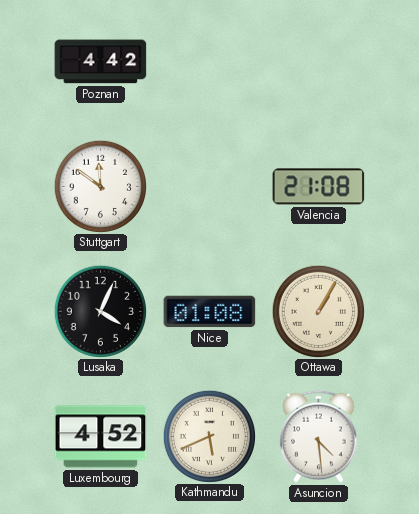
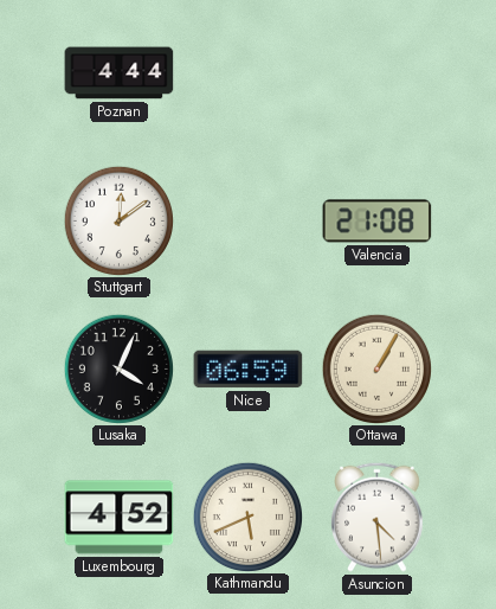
Poznan: 4:42 -> 4:44 (120, 73)
Stuttgart: 11:51 -> 12:09 (118, 220)
Nice: 01:08 -> 06:59 (249, 370)
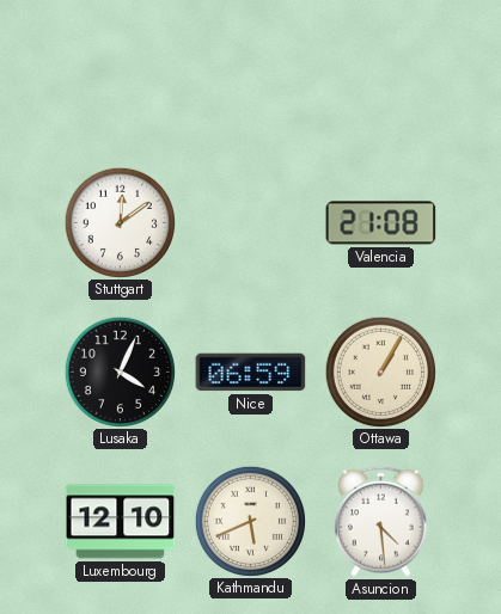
Poznan: 4:44 -> none (120, 73)
Luxembourg: 4:52 -> 12:10 (121, 522)
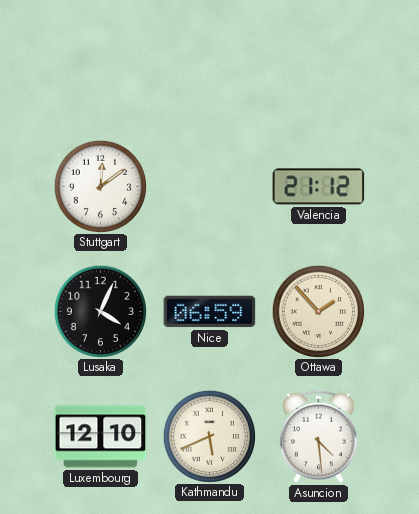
Valencia: 21:08 -> 21:12 (319, 187)
Ottawa: 1:05 -> 1:53 (318, 311)
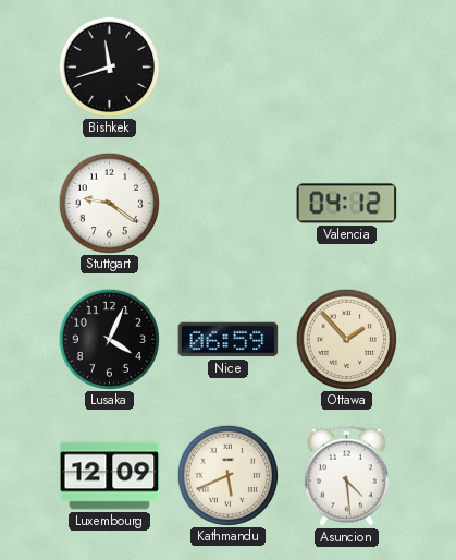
Bishkek: none -> 11:42 (109, 66)
Stuttgart: 12:09 -> 9:21 (109, 203)
Valencia: 21:12 -> 04:12 (347, 204)
Luxembourg: 12:10 -> 12:09 (110, 476)
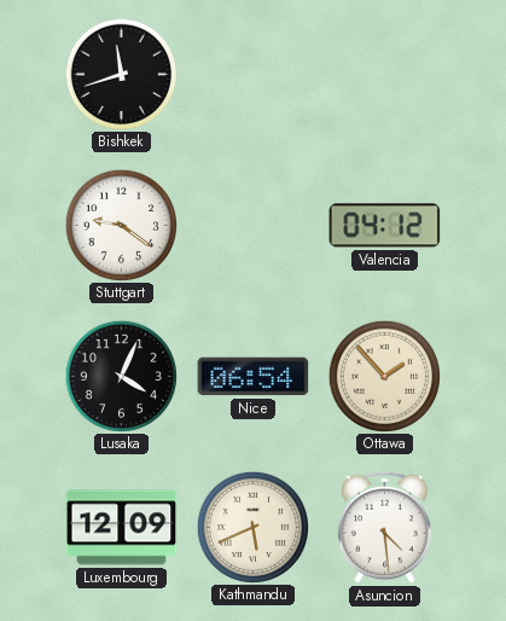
Nice: 06:59 -> 06:54 (254, 377)
